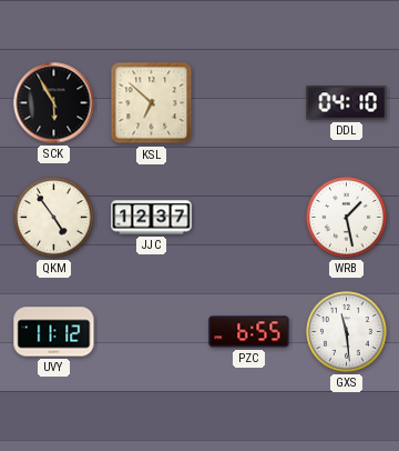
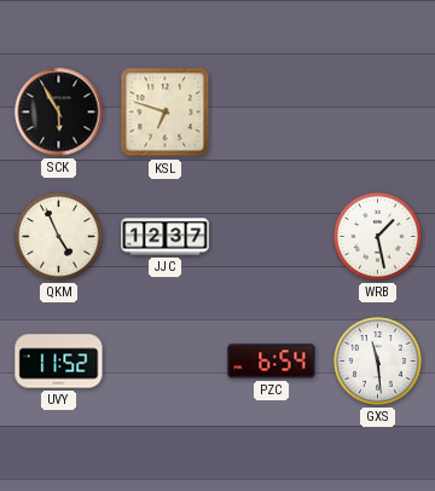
KSL: 6:52 -> 6:48 (166, 112)
DDL: 04:10 -> none (347, 103)
QKM: 4:54 -> 4:56 (59, 237)
UVY: 11:12 -> 11:52 (59, 362)
PZC: 6:55 -> 6:54 (272, 362)
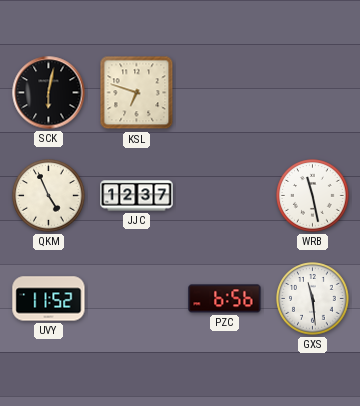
SCK: 5:55 -> 6:02 (49, 93)
WRB: 1:28 -> 11:28 (313, 196)
PZC: 6:54 -> 6:56 (225, 299)
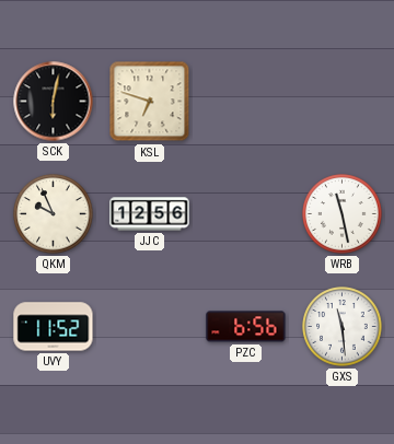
QKM: 4:56 -> 9:56 (54, 214)
JJC: 12:37 -> 12:56 (150, 214)
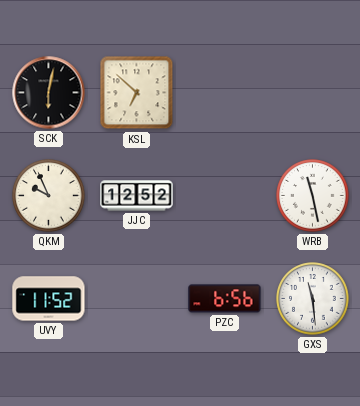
KSL: 6:48 -> 6:52 (137, 93)
JJC: 12:56 -> 12:52 (137, 196)
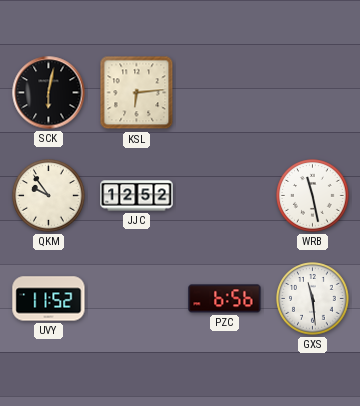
KSL: 6:52 -> 6:14 (137, 93)
QKM: 9:56 -> 9:54 (49, 196)
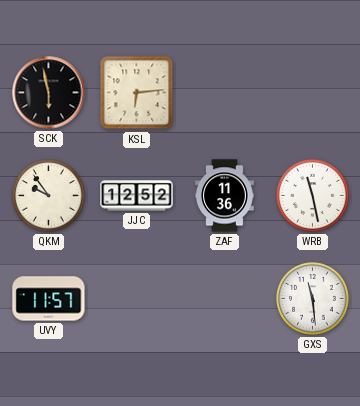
SCK: 6:02 -> 5:58 (49, 93)
ZAF: none -> 11:36 (225, 196)
UVY: 11:52 -> 11:57 (49, 299)
PZC: 6:56 -> none (225, 299)
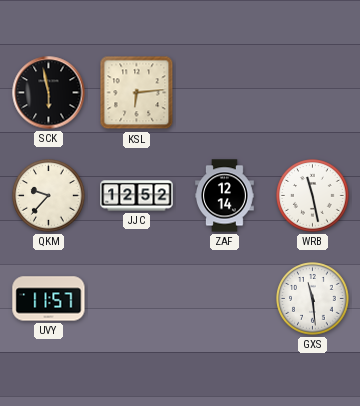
QKM: 9:54 -> 9:37 (49, 196)
ZAF: 11:36 -> 12:14 (225, 196)
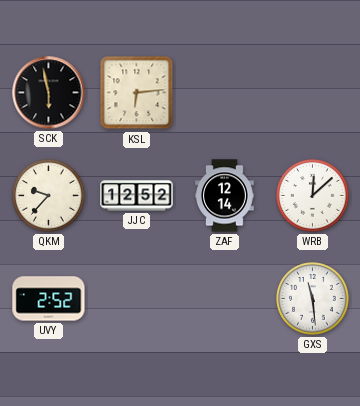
WRB: 11:28 -> 12:08 (313, 196)
UVY: 11:57 -> 2:52 (49, 299)
